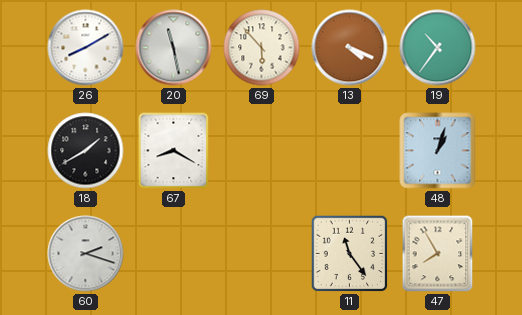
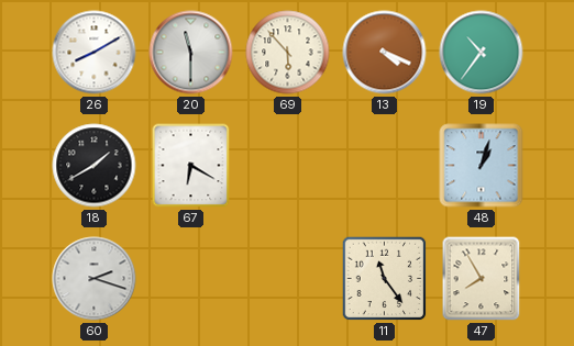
20: 11:28 -> 11:30 (191, 53)
67: 8:20 -> 6:20 (191, 166)
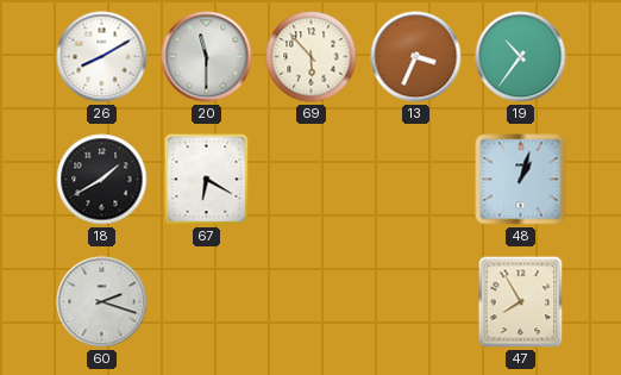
13: 4:19 -> 3:34 (416, 57)
11: 11:24 -> none (385, 279)
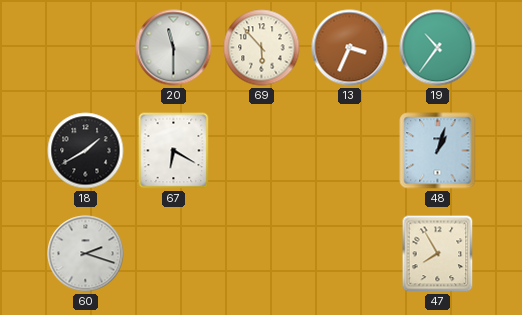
26: 8:10 -> none (102, 57)
